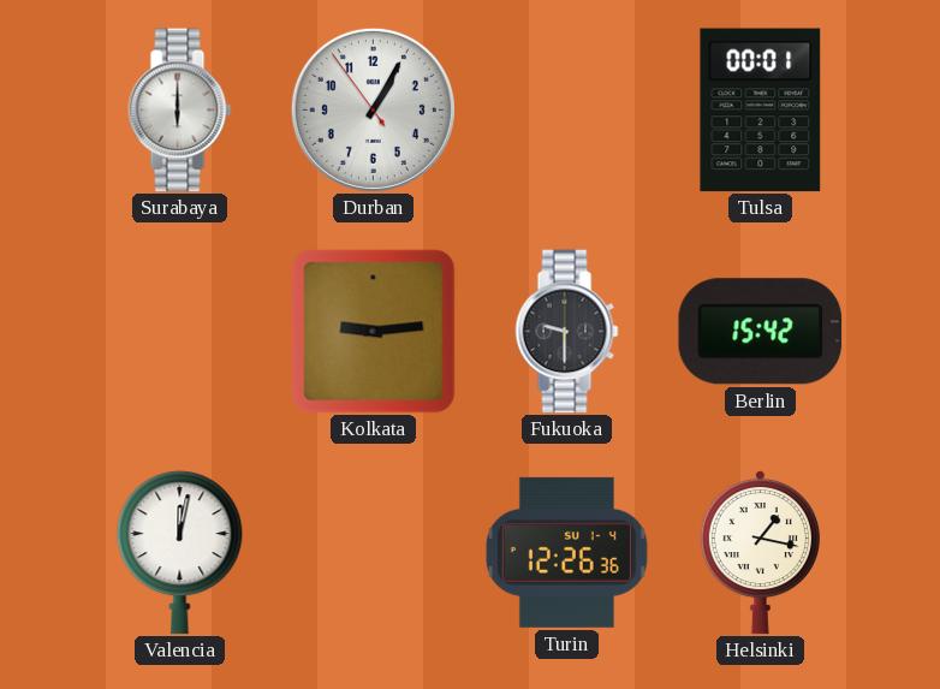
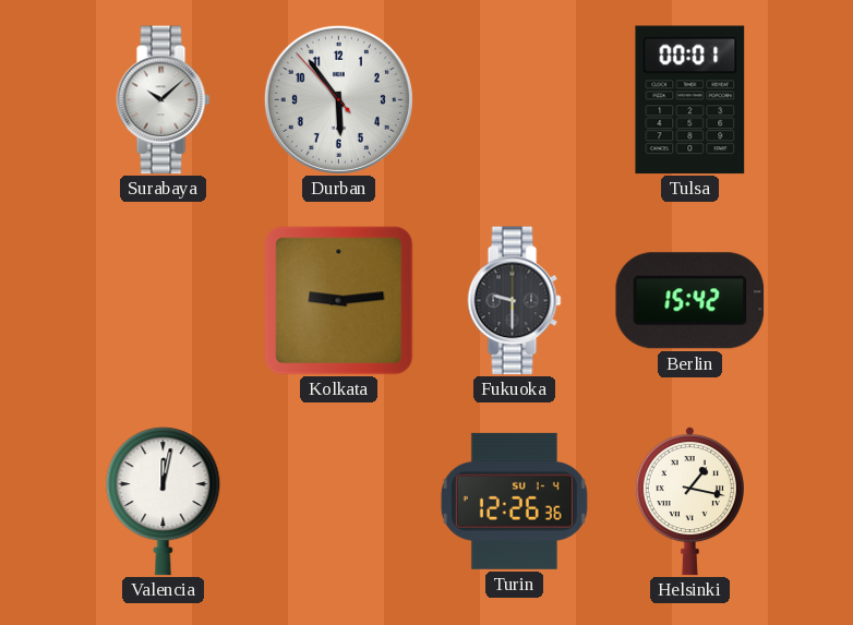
Surabaya: 6:00 -> 10:08 (164, 100)
Durban: 1:04 -> 5:53 (338, 99)
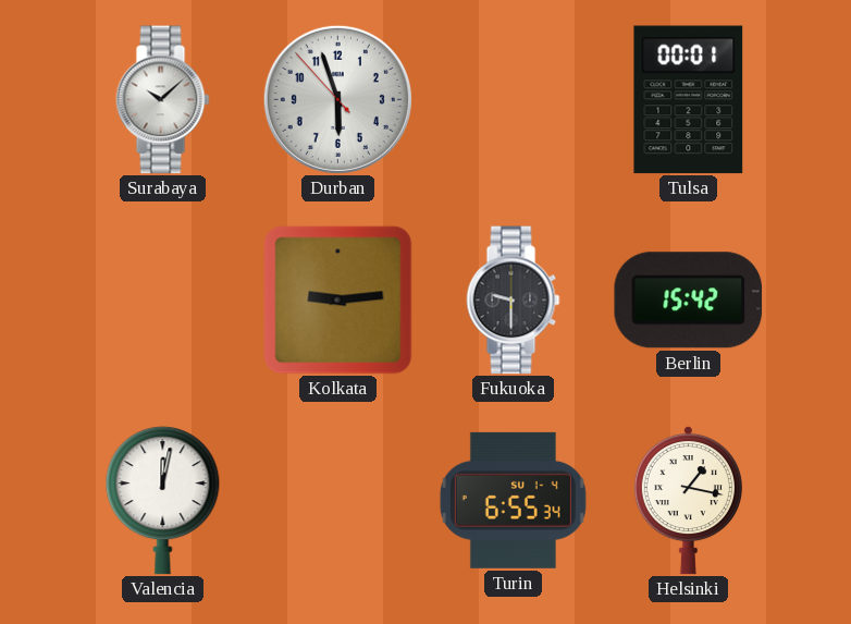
Durban: 5:53 -> 5:56 (337, 99)
Turin: 12:26 -> 6:55 (513, 500)
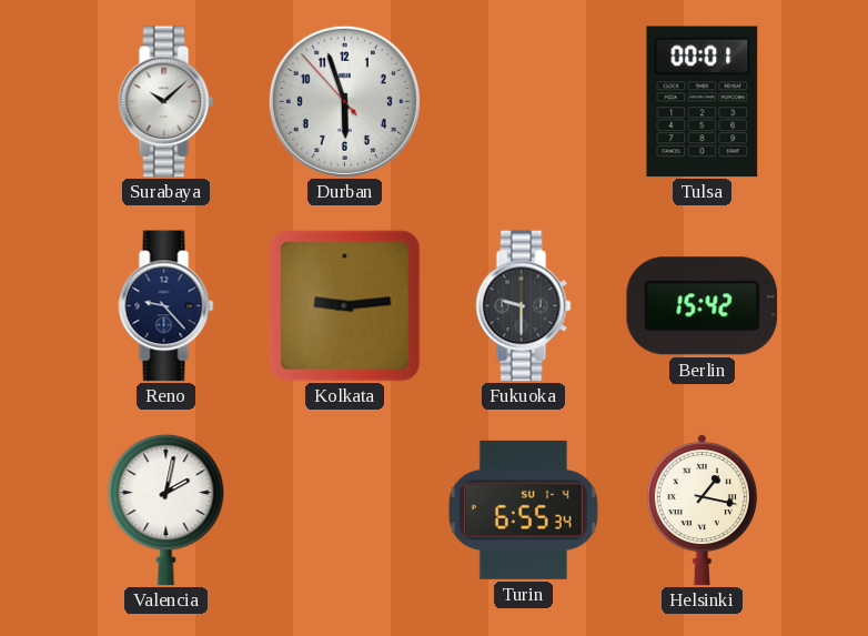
Reno: none -> 9:23 (166, 306)
Valencia: 12:02 -> 2:02 (166, 511)
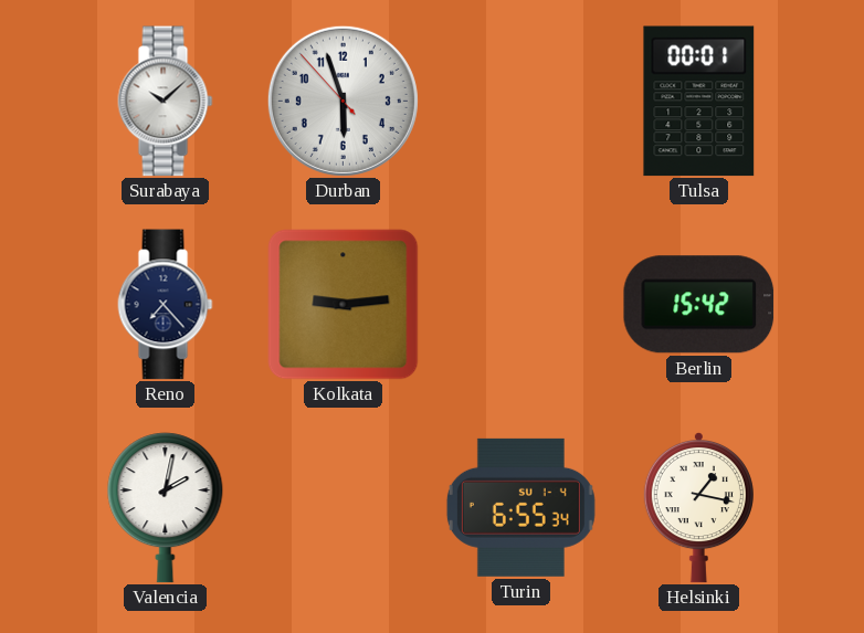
Reno: 9:23 -> 7:23 (166, 305)
Fukuoka: 9:30 -> none (524, 306)
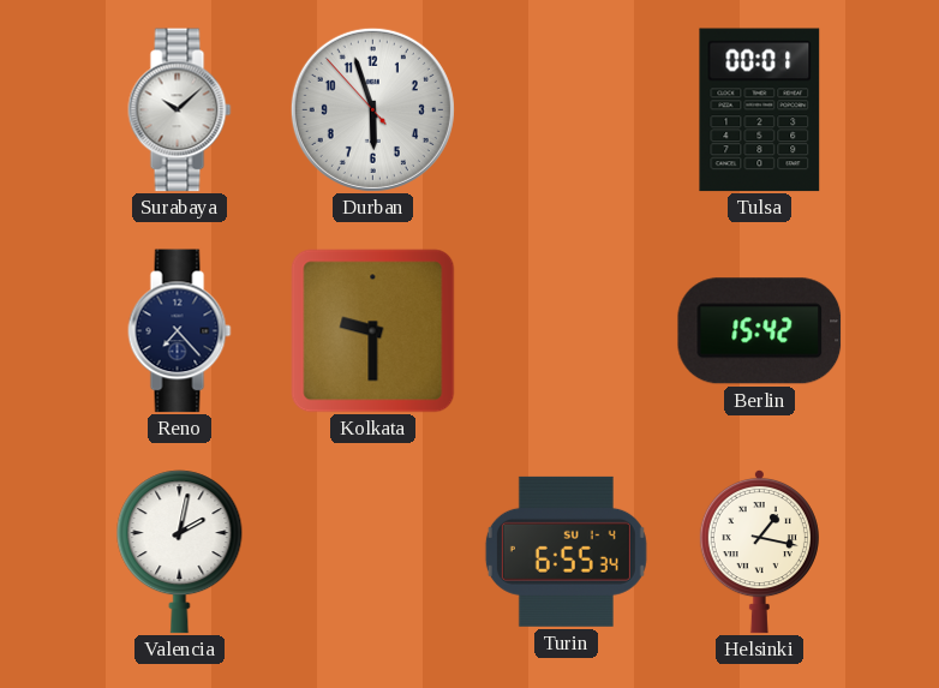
Kolkata: 9:14 -> 9:30 (373, 331)
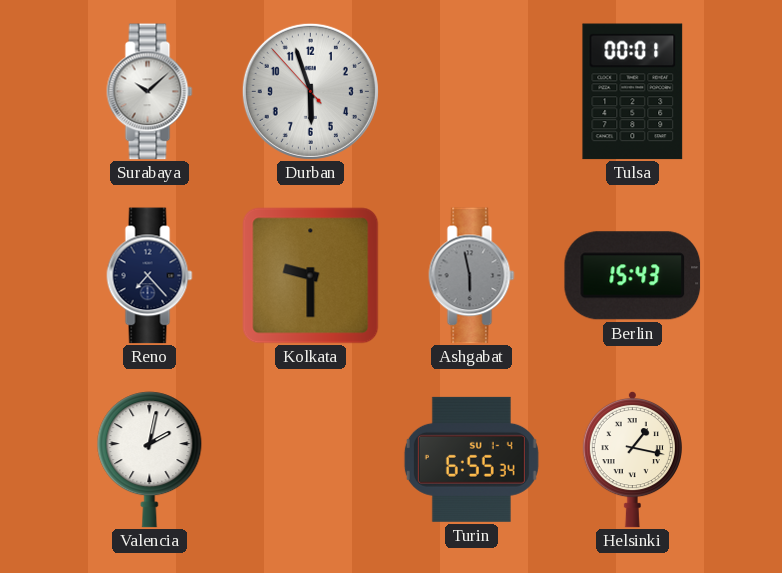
Ashgabat: none -> 5:58 (472, 276)
Berlin: 15:42 -> 15:43 (633, 276)
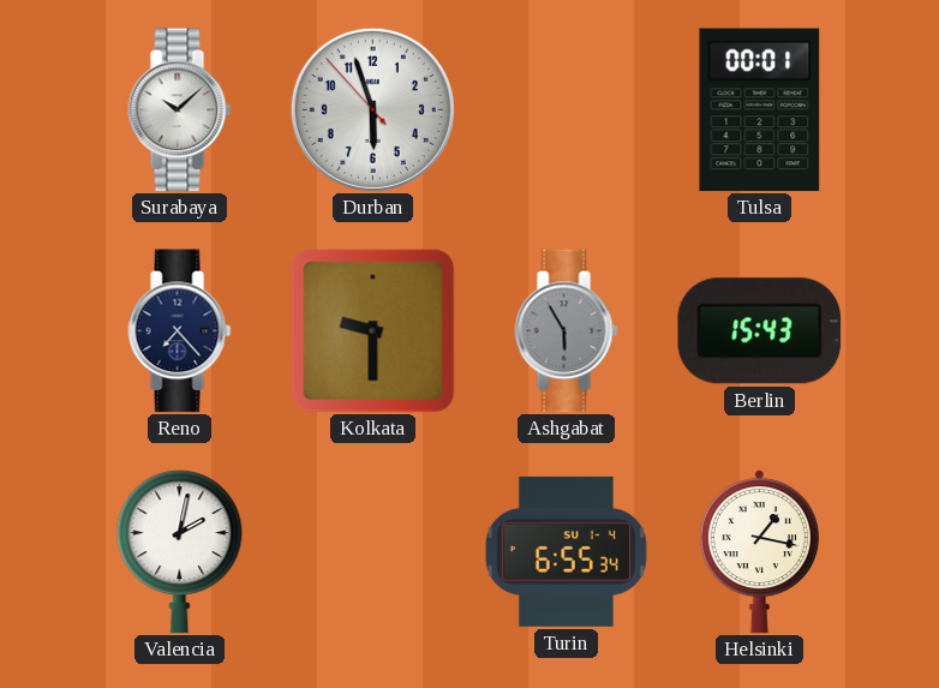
Ashgabat: 5:58 -> 5:55 (567, 331)
